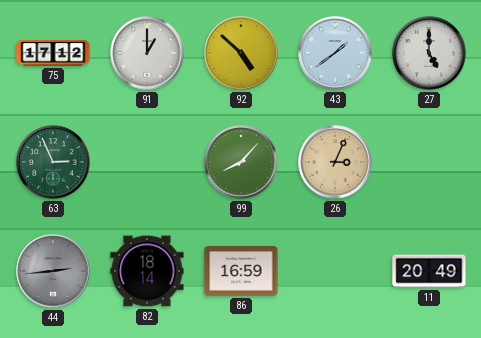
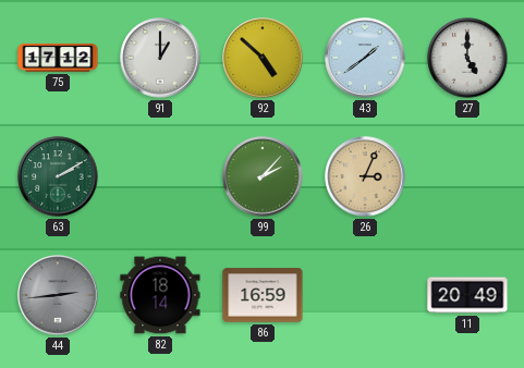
63: 2:56 -> 2:10 (58, 176)
99: 8:07 -> 2:07 (263, 176)
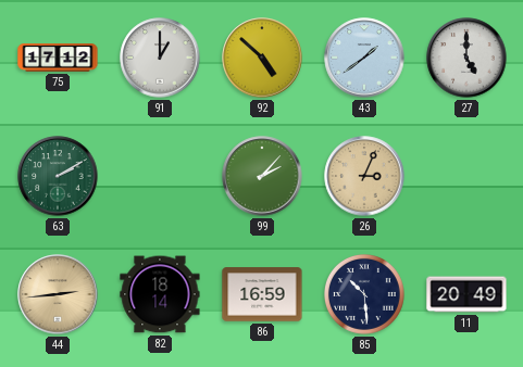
44 dial: grey -> champagne (58, 294)
85: none -> 10:29 (365, 295)
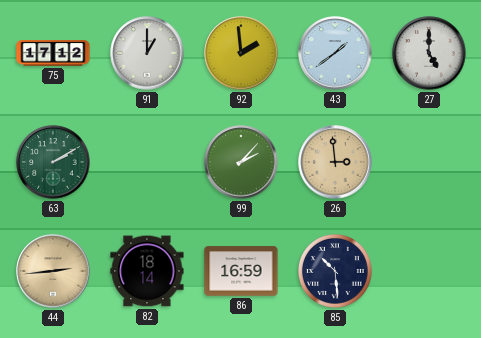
92: 4:52 -> 1:59 (241, 53)
26: 3:04 -> 2:59 (335, 162)
11: 20:49 -> none (466, 294)
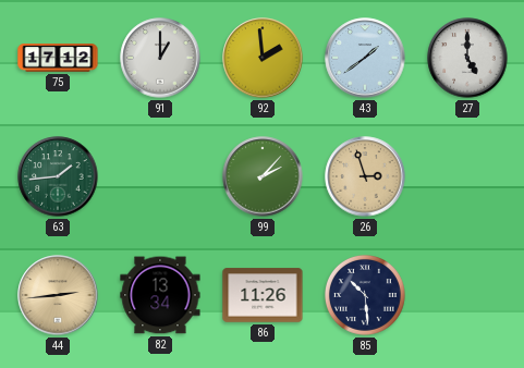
63: 2:10 -> 1:44 (58, 176)
26: 2:59 -> 2:57 (365, 176)
82: 18:14 -> 13:34 (160, 295)
86: 16:59 -> 11:26 (263, 295)
